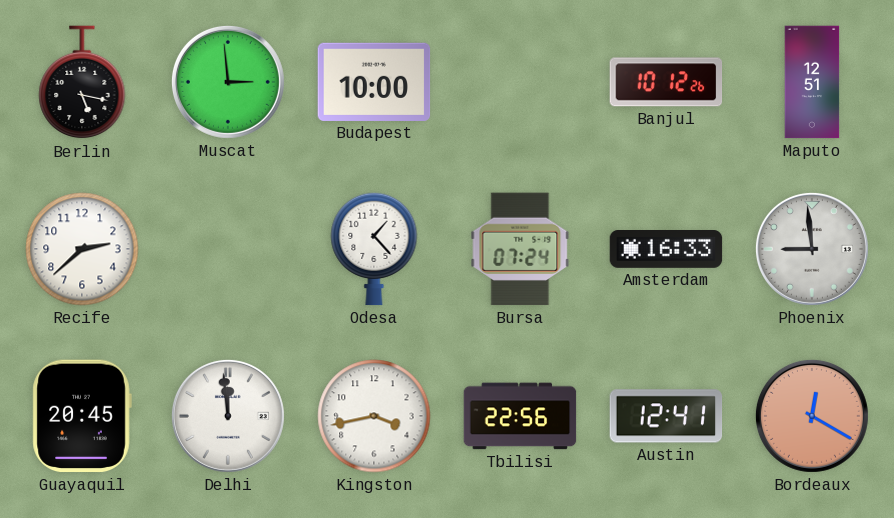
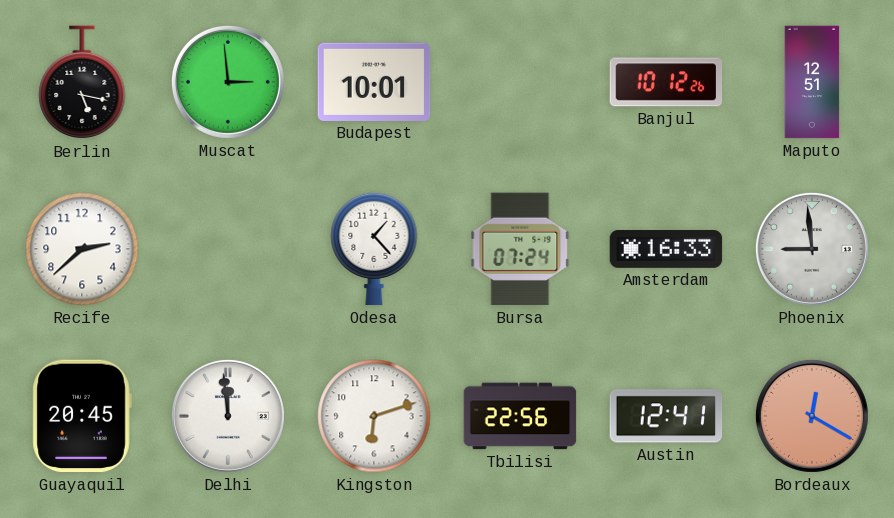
Budapest: 10:00 -> 10:01 (374, 82)
Kingston: 3:43 -> 6:12 (374, 416)
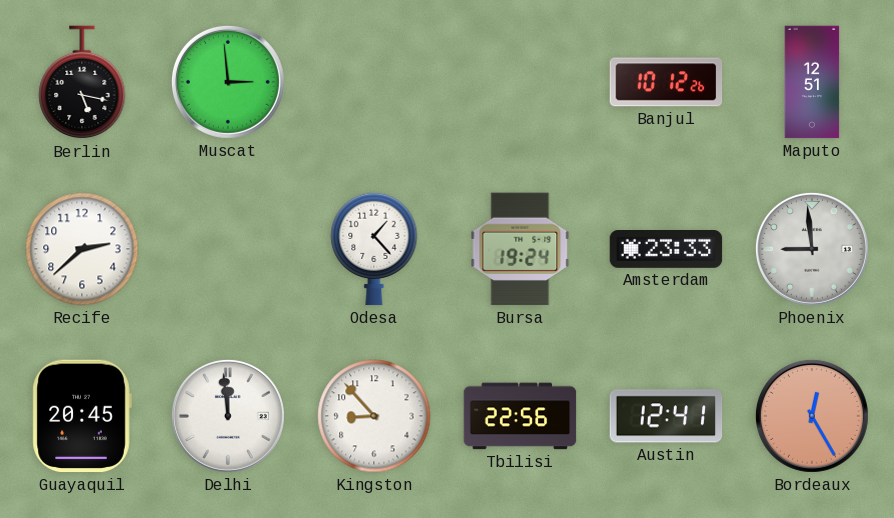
Budapest: 10:01 -> none (374, 82)
Bursa: 07:24 -> 19:24 (520, 249)
Amsterdam: 16:33 -> 23:33 (666, 250)
Kingston: 6:12 -> 8:53 (374, 416)
Bordeaux: 12:20 -> 12:25 (812, 416)
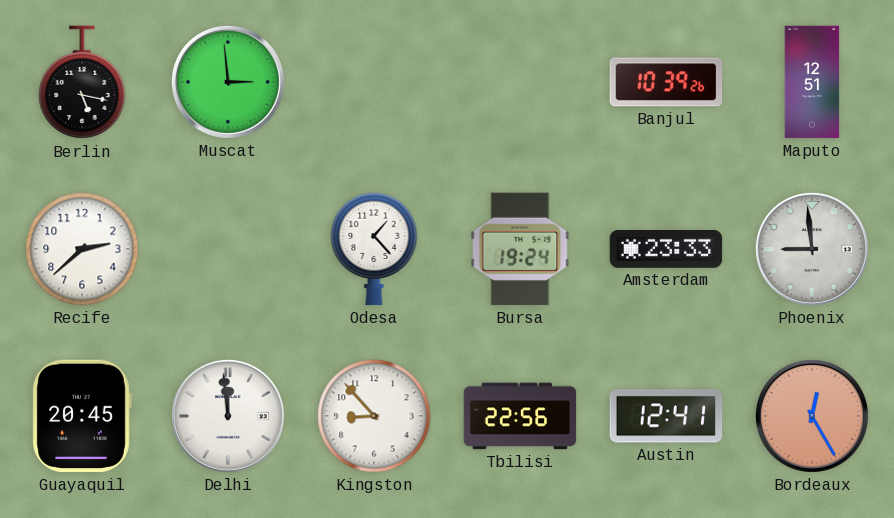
Banjul: 10:12 -> 10:39 (666, 82)
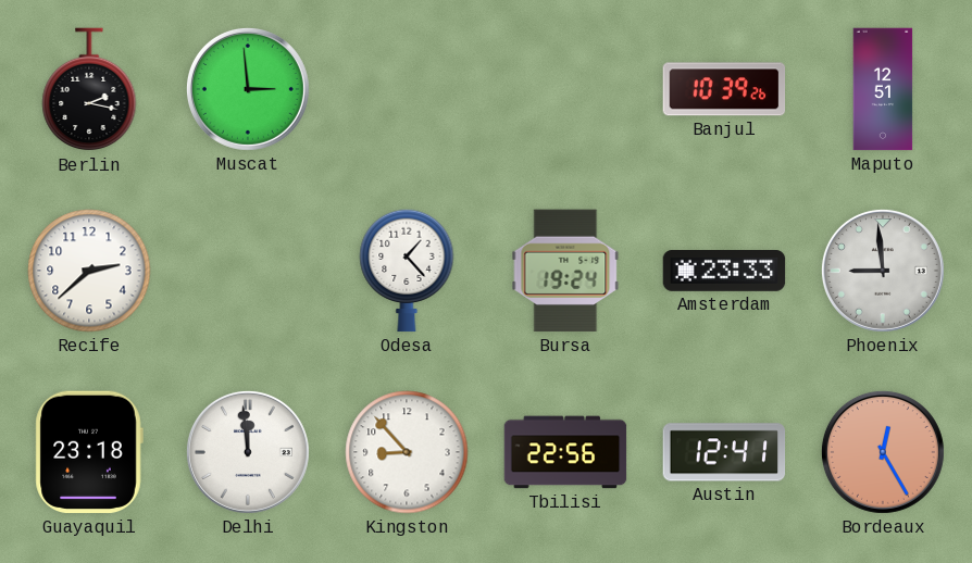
Berlin: 5:17 -> 2:17 (89, 90)
Guayaquil: 20:45 -> 23:18 (89, 452)
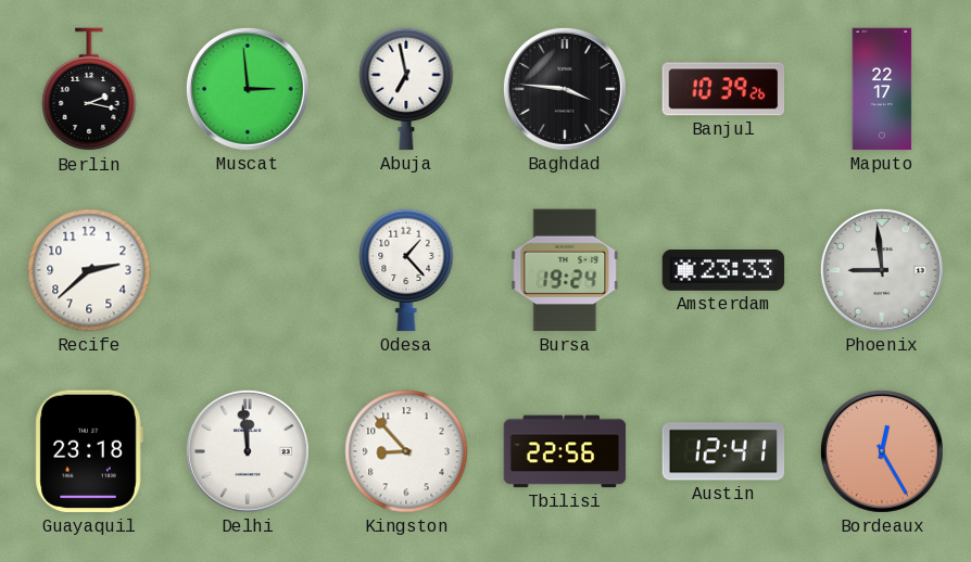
Abuja: none -> 6:58 (406, 89)
Baghdad: none -> 3:46 (565, 89)
Maputo: 12:51 -> 22:17 (882, 89)
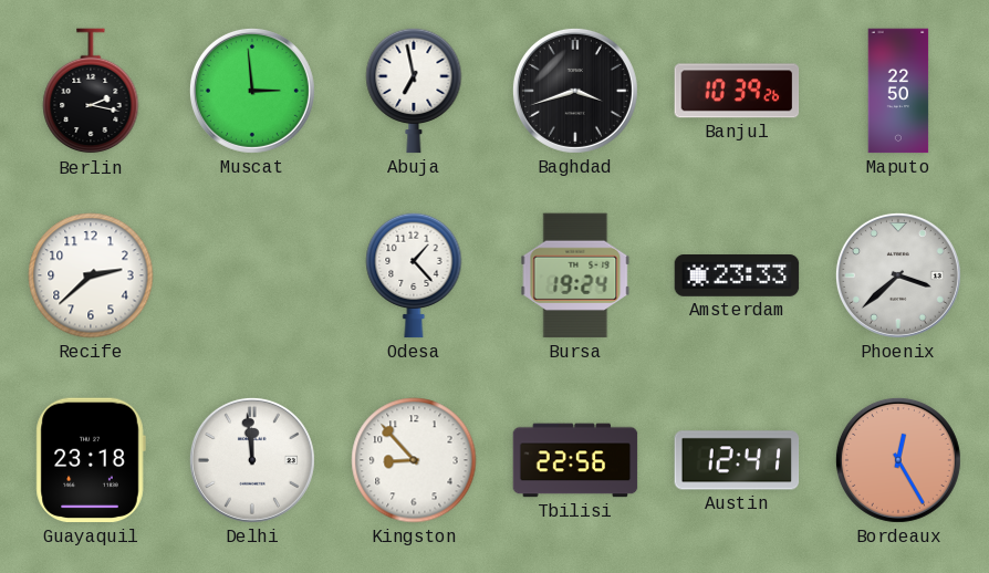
Baghdad: 3:46 -> 3:42 (575, 91)
Maputo: 22:17 -> 22:50 (898, 91)
Phoenix: 8:59 -> 3:38 (898, 275)
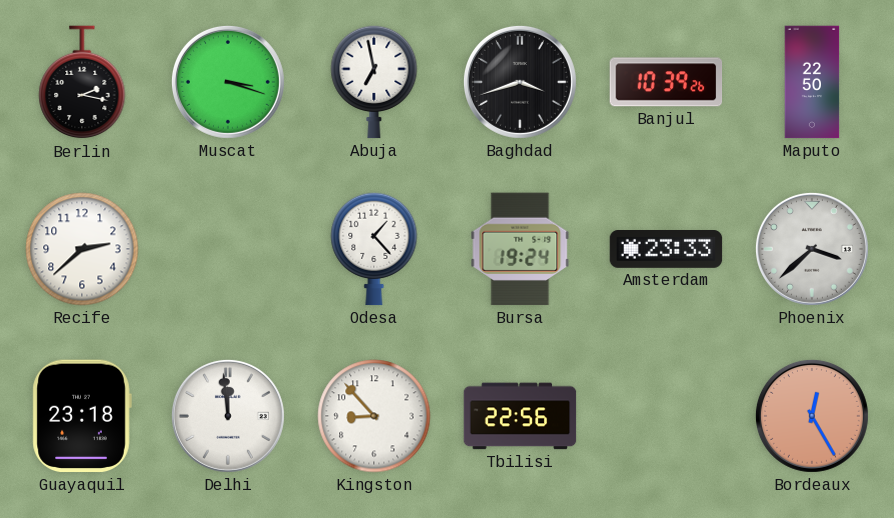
Muscat: 2:59 -> 3:18 (228, 82)
Austin: 12:41 -> none (737, 460)
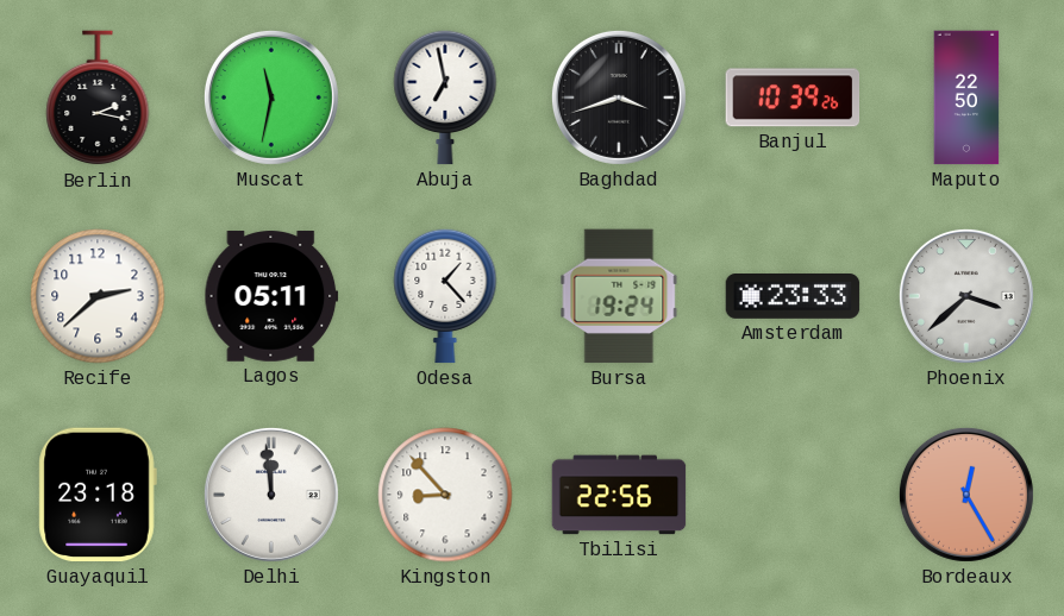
Muscat: 3:18 -> 11:32 (271, 98)
Lagos: none -> 05:11 (271, 296)
